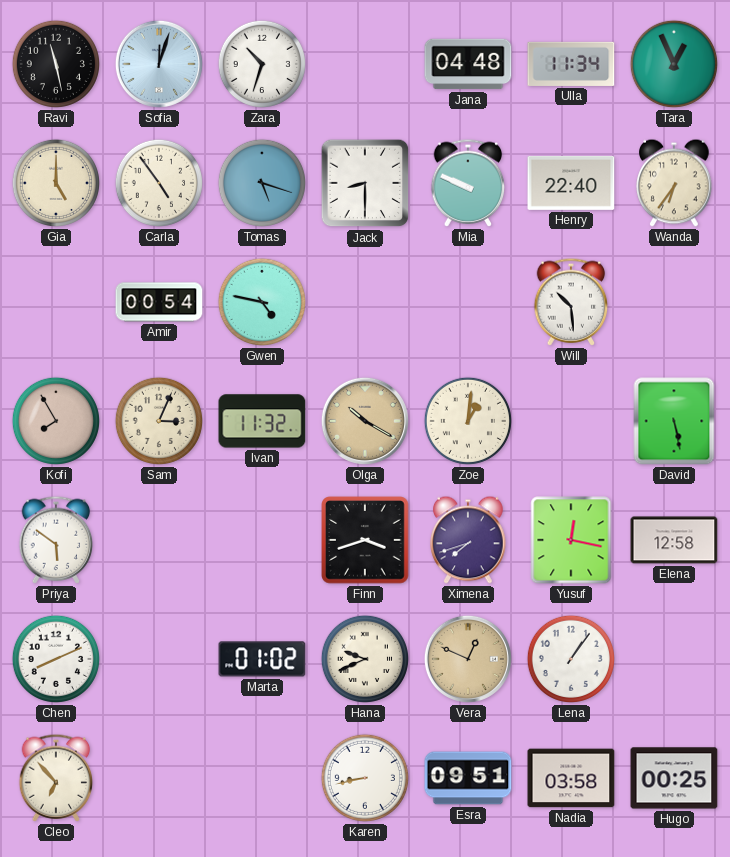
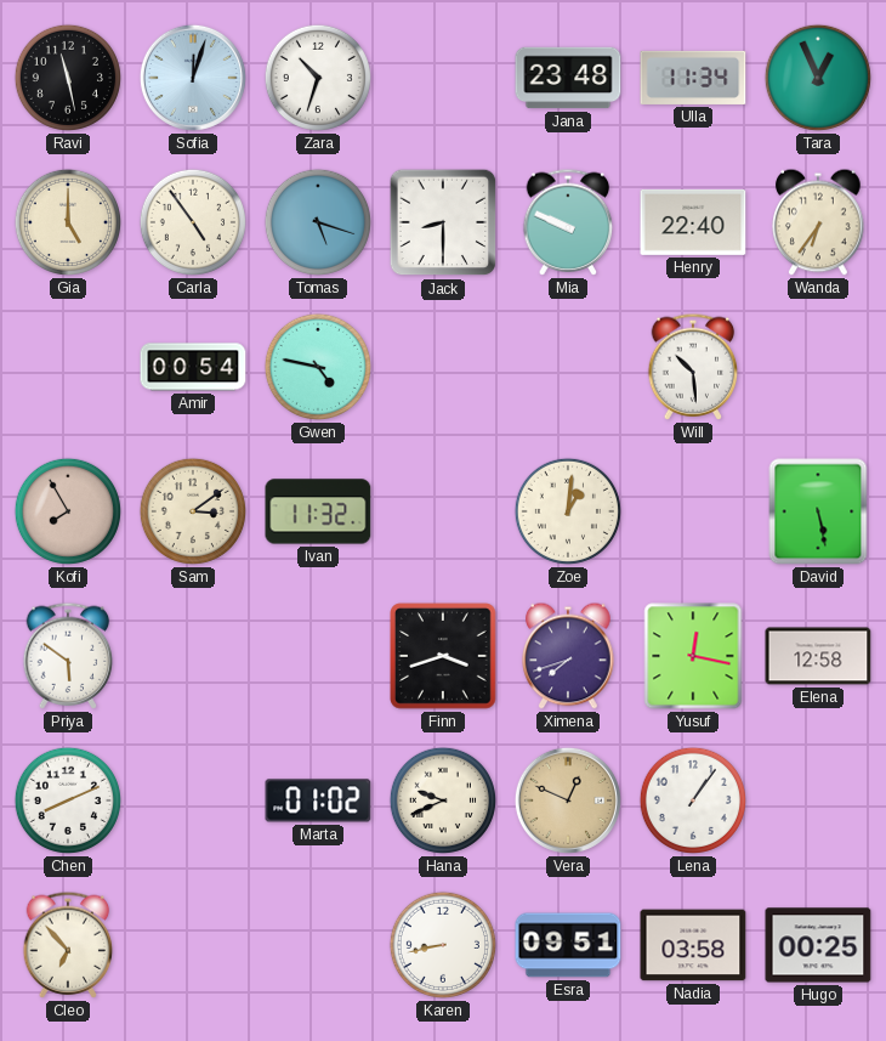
Jana: 04:48 -> 23:48 (568, 78)
Sam: 3:04 -> 3:09 (193, 511)
Olga: 10:20 -> none (365, 421)
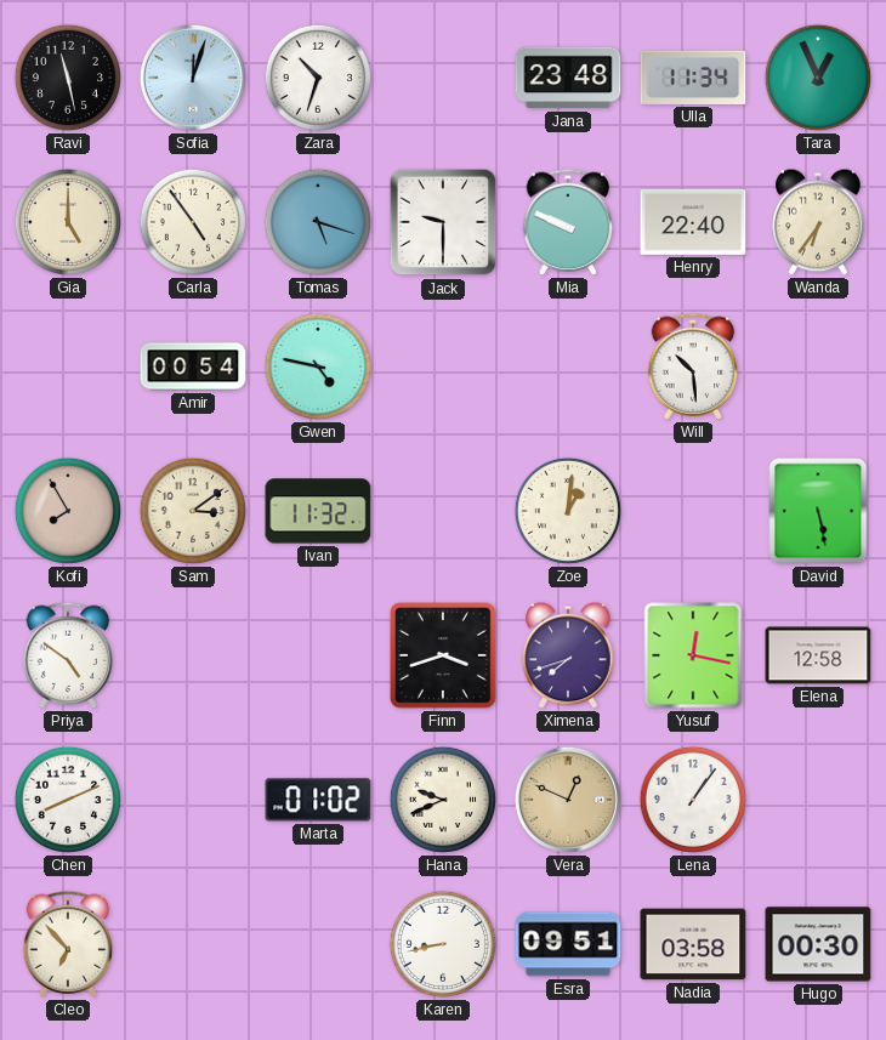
Jack: 8:30 -> 9:30 (443, 222)
Priya: 5:51 -> 4:51 (68, 655)
Hugo: 00:25 -> 00:30 (818, 944)
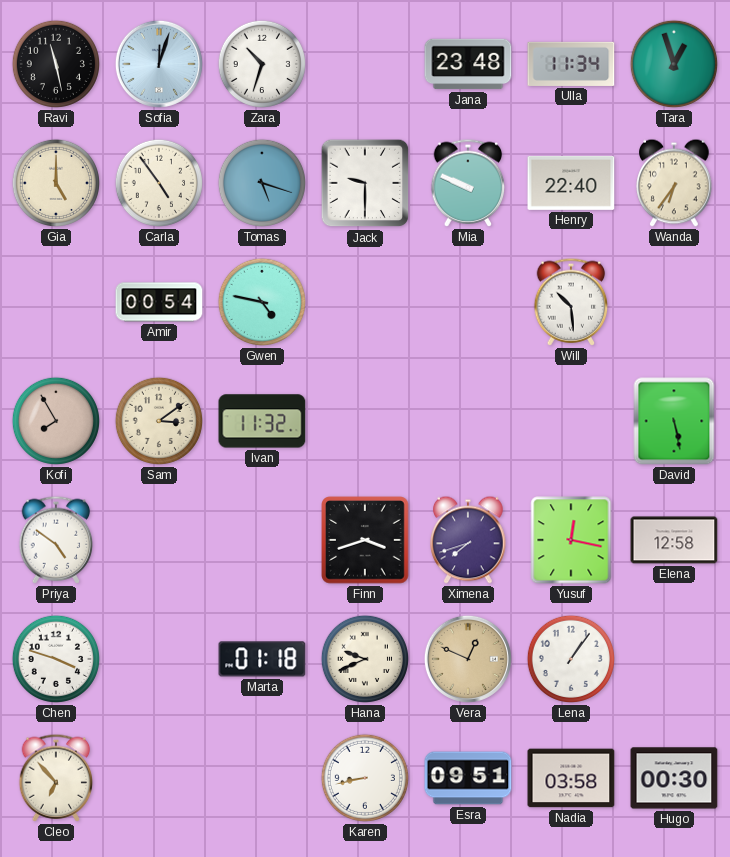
Tara: 12:56 -> 12:57 (674, 64)
Zoe: 1:01 -> none (568, 511)
Chen: 8:11 -> 3:48 (56, 659)
Marta: 01:02 -> 01:18 (262, 659)
